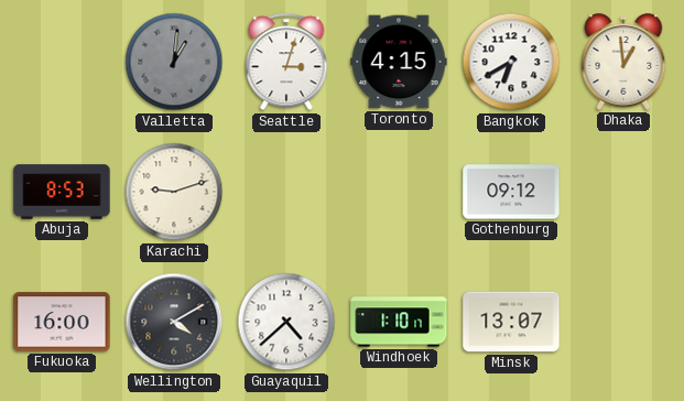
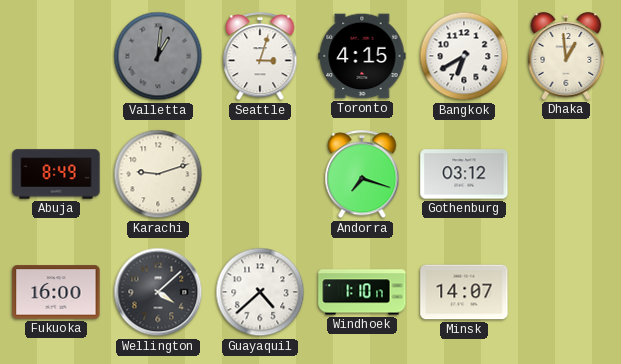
Abuja: 8:53 -> 8:49 (56, 174)
Andorra: none -> 7:18 (362, 175)
Gothenburg: 09:12 -> 03:12 (464, 174)
Wellington: 4:10 -> 4:08 (158, 292)
Minsk: 13:07 -> 14:07 (464, 292)
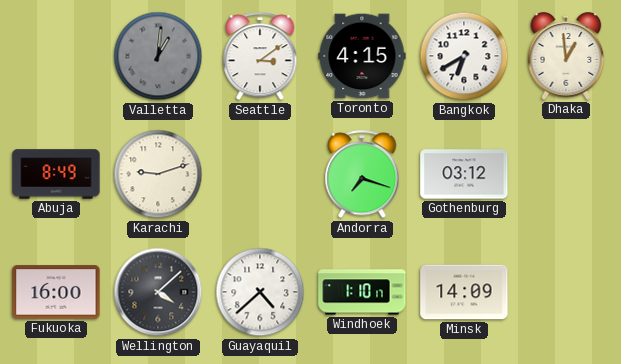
Seattle: 3:03 -> 3:09 (260, 57)
Minsk: 14:07 -> 14:09 (464, 292)
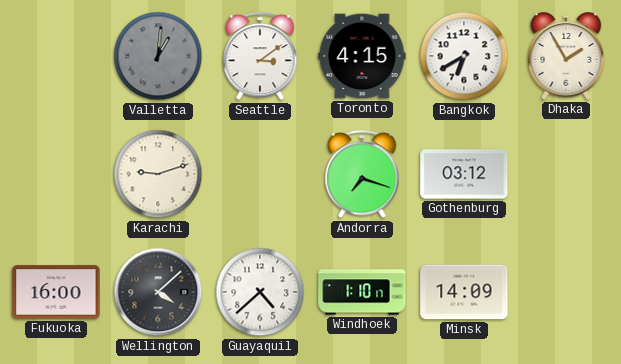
Dhaka: 12:59 -> 1:55 (566, 56)
Abuja: 8:49 -> none (56, 174)
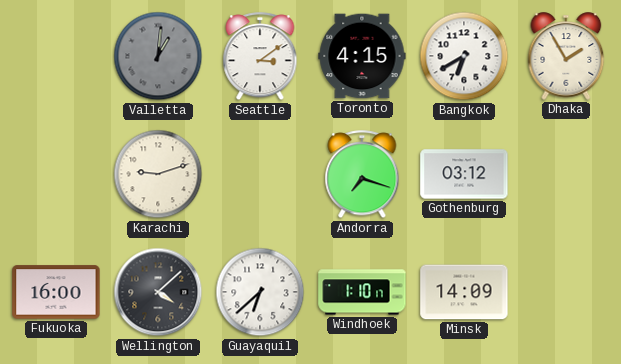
Guayaquil: 4:38 -> 6:38 (260, 292)
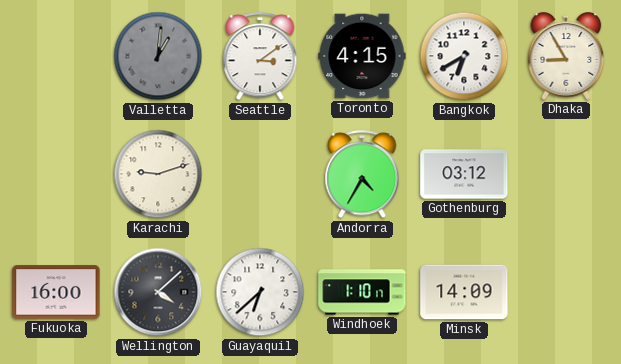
Dhaka: 1:55 -> 8:55 (566, 56)
Andorra: 7:18 -> 4:35 (362, 175)
